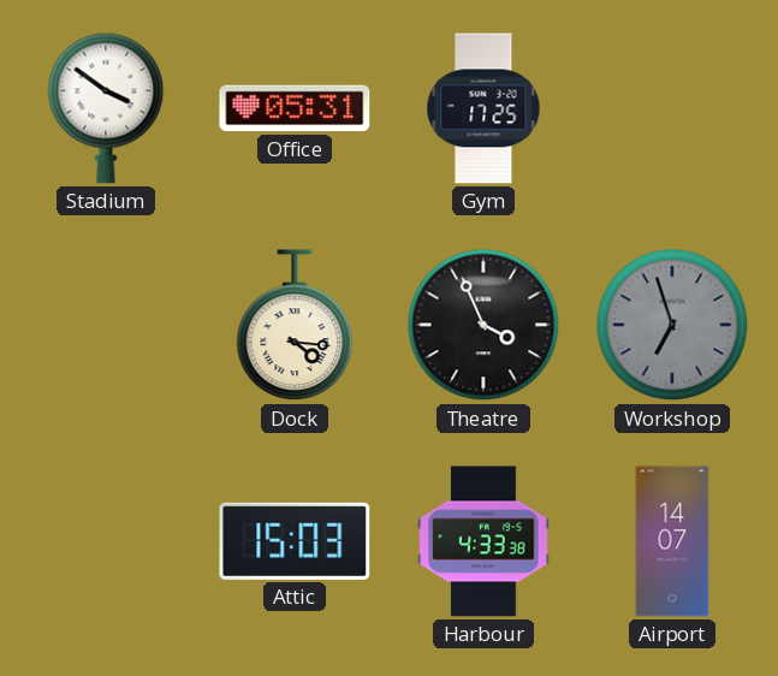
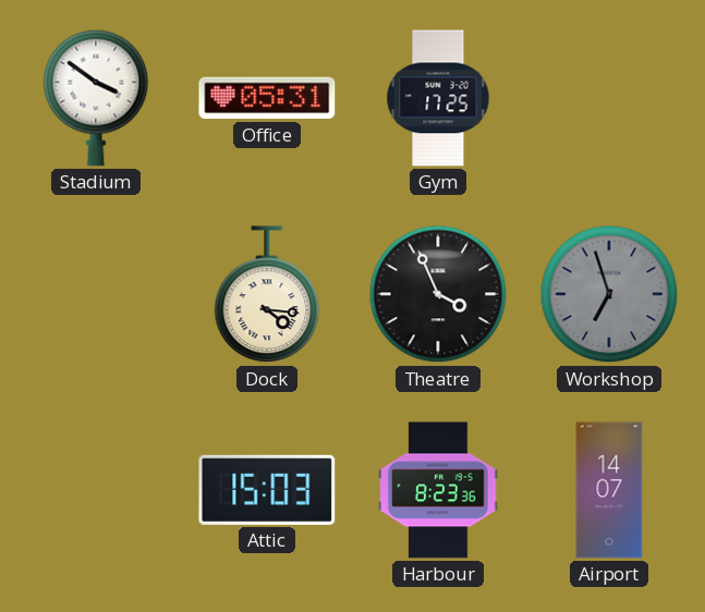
Harbour: 4:33 -> 8:23 (438, 490)
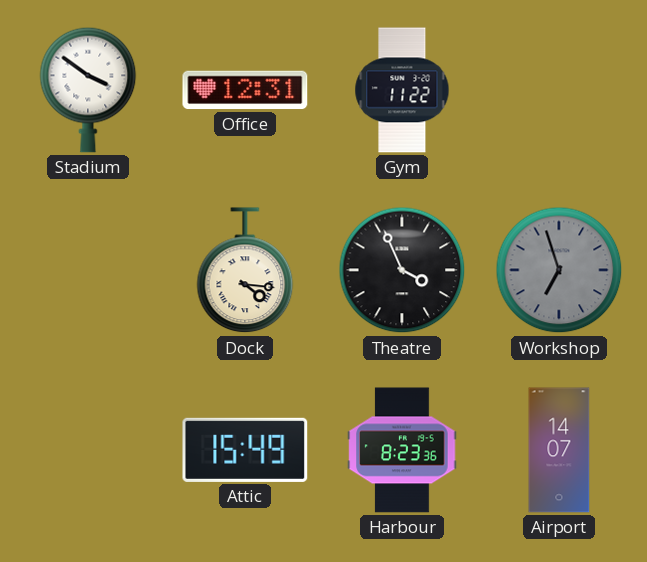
Office: 05:31 -> 12:31 (245, 90)
Gym: 17:25 -> 11:22 (402, 90)
Attic: 15:03 -> 15:49 (245, 450)
